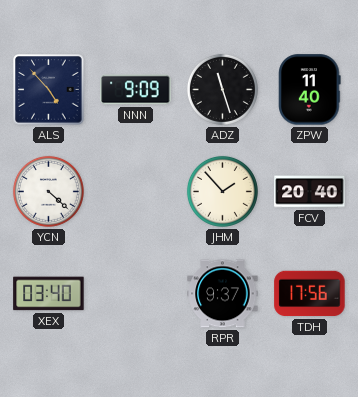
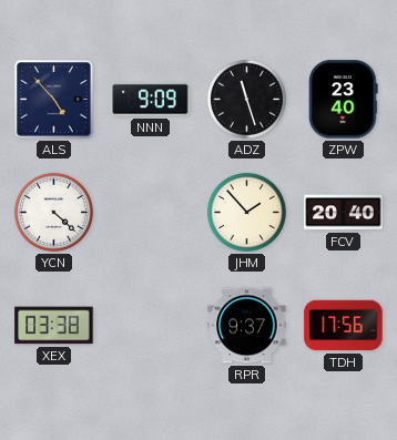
ZPW: 11:40 -> 23:40 (344, 100)
XEX: 03:40 -> 03:38 (54, 326)
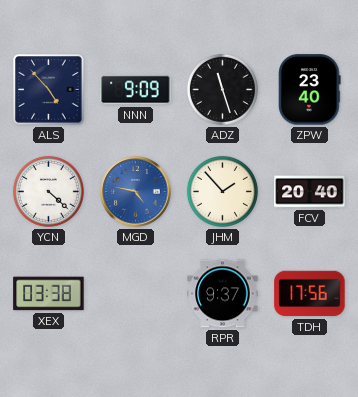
MGD: none -> 4:47 (136, 192)
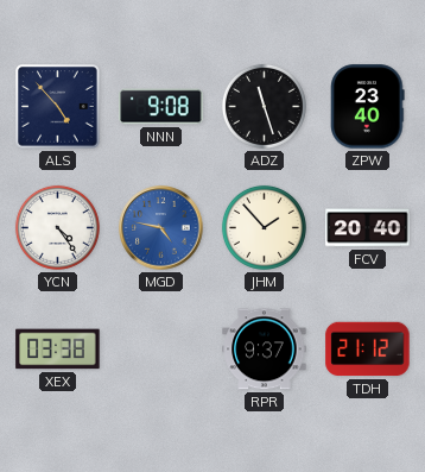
NNN: 9:09 -> 9:08 (161, 107)
YCN: 4:22 -> 4:24 (57, 227)
TDH: 17:56 -> 21:12 (368, 350)
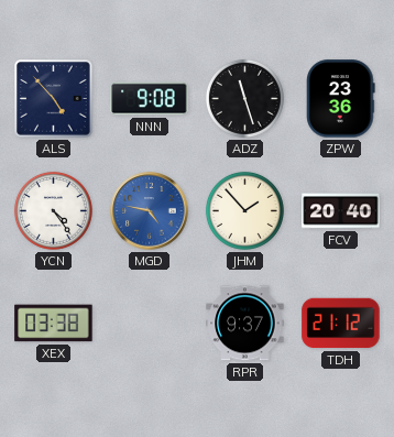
ZPW: 23:40 -> 23:36 (341, 99)
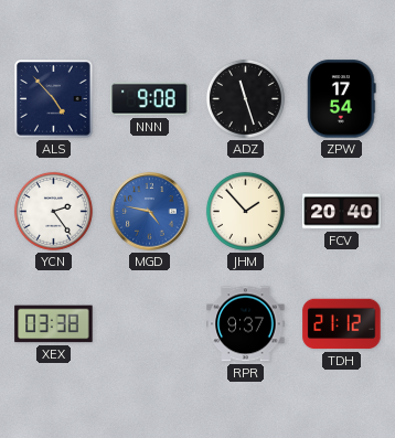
ZPW: 23:36 -> 17:54 (342, 99)
YCN: 4:24 -> 2:24 (53, 211)
